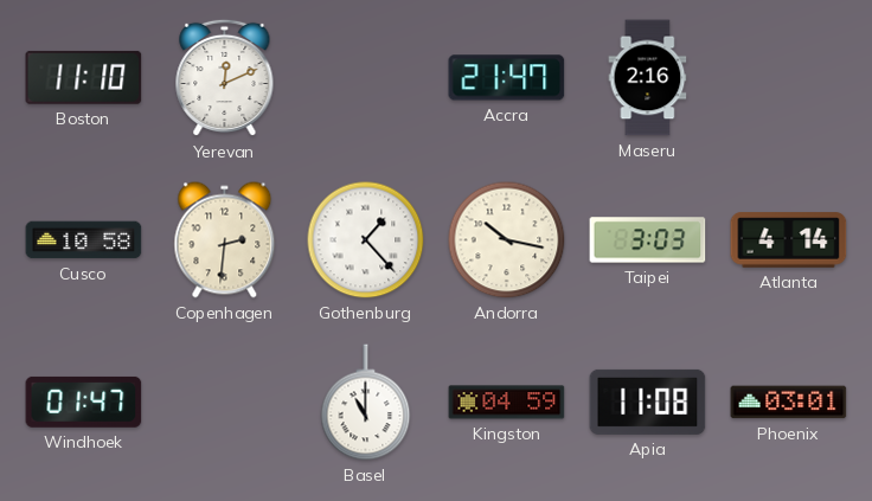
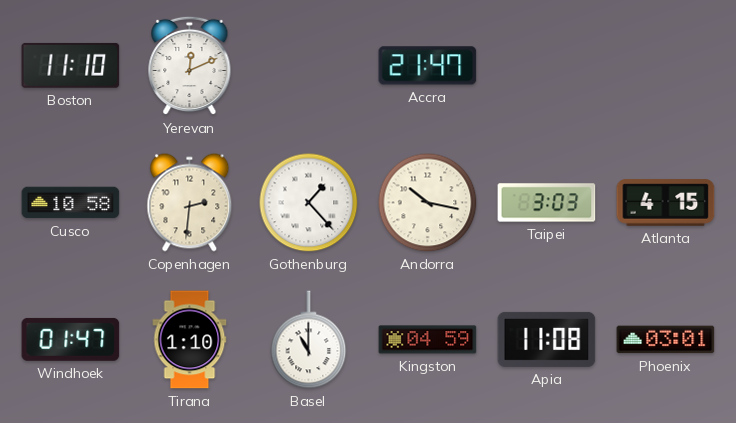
Maseru: 2:16 -> none (648, 78)
Atlanta: 4:14 -> 4:15 (666, 203)
Tirana: none -> 1:10 (190, 340)
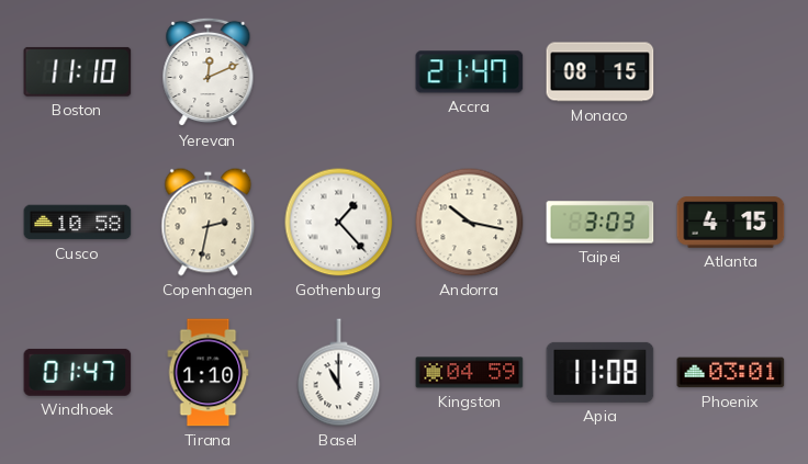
Monaco: none -> 08:15 (601, 72)
Copenhagen: 2:31 -> 2:32 (209, 223)
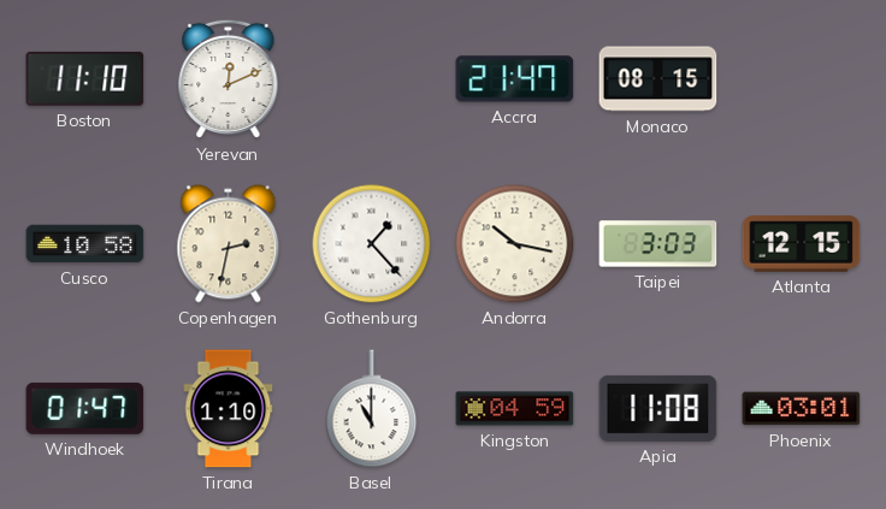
Atlanta: 4:15 -> 12:15 (802, 244)
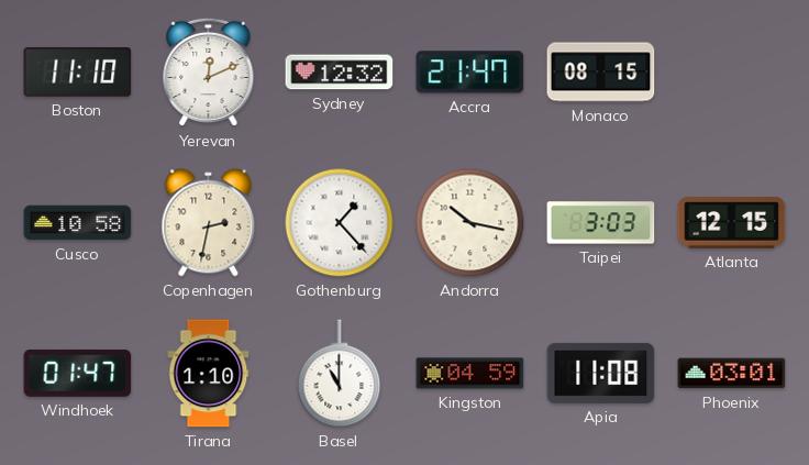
Sydney: none -> 12:32 (340, 73)
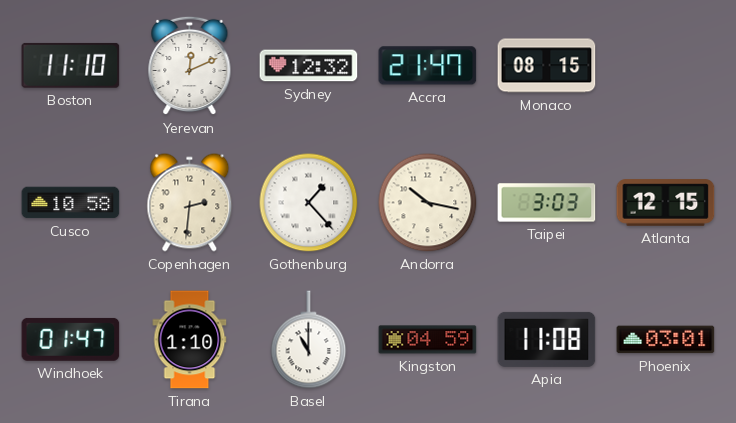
Copenhagen: 2:32 -> 2:31 (190, 203)
